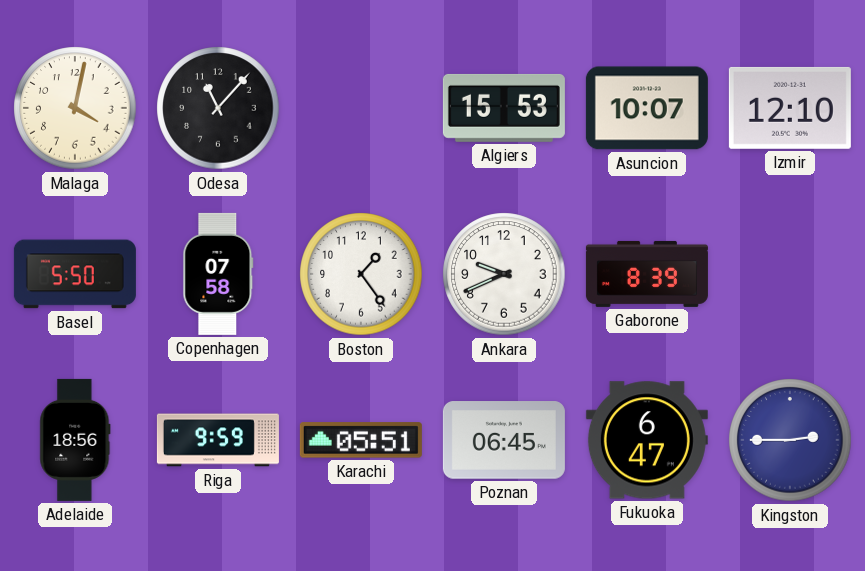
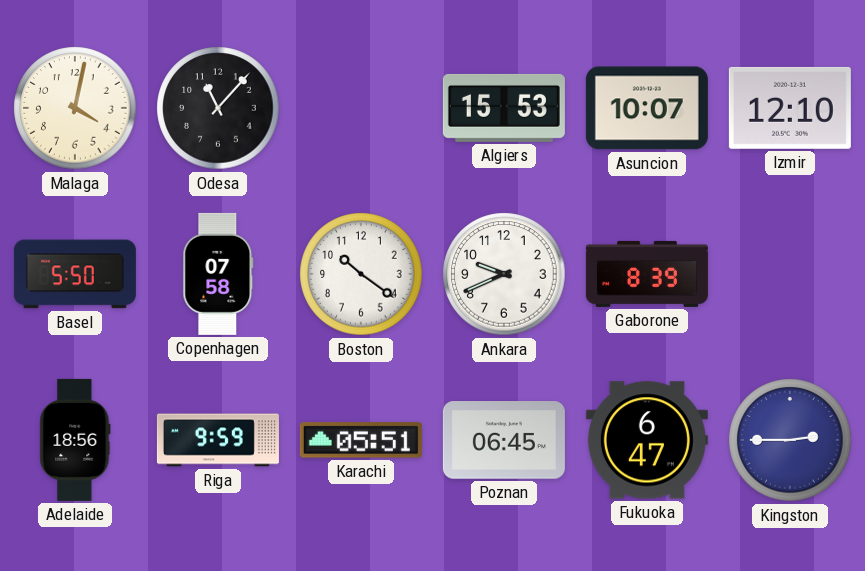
Boston: 1:24 -> 10:21 (361, 274)
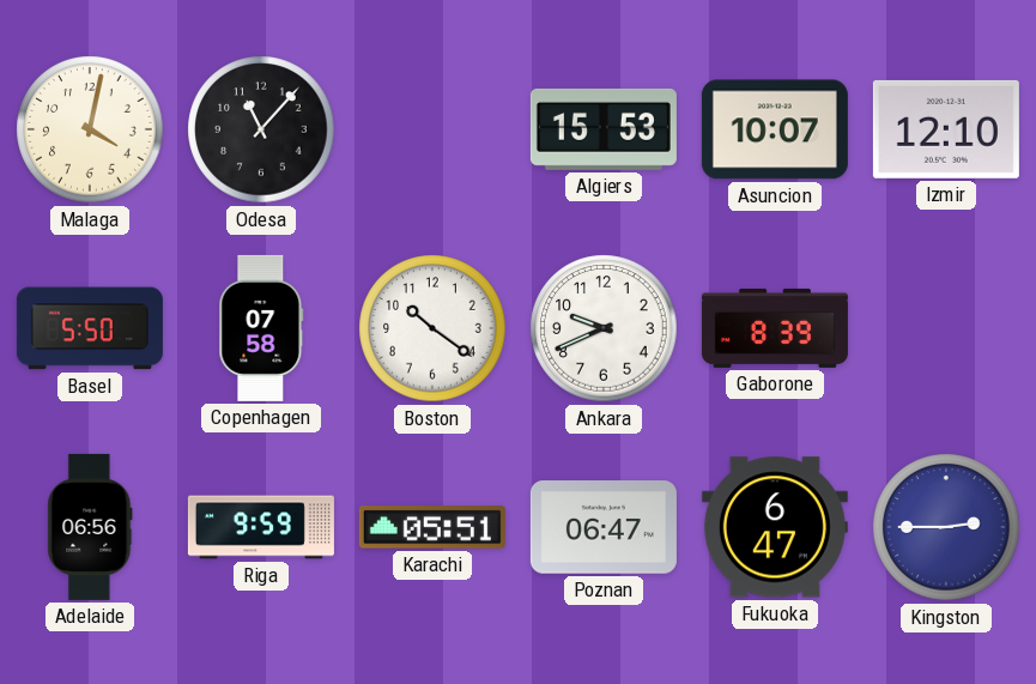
Adelaide: 18:56 -> 06:56 (90, 527)
Poznan: 06:45 -> 06:47 (604, 527)
